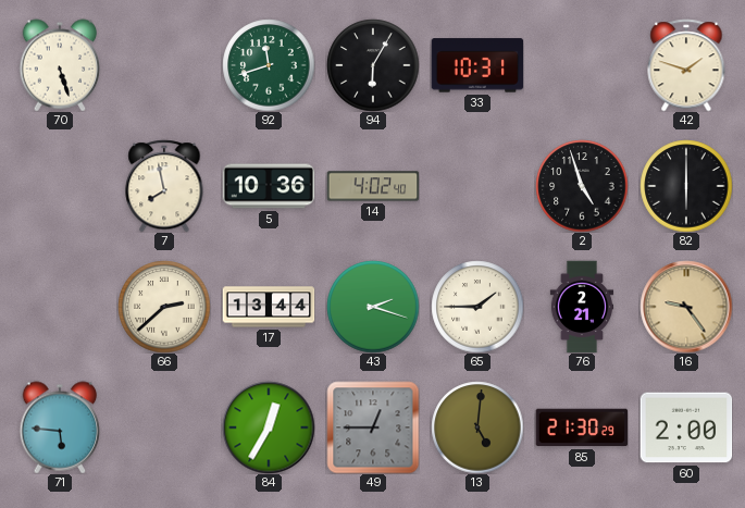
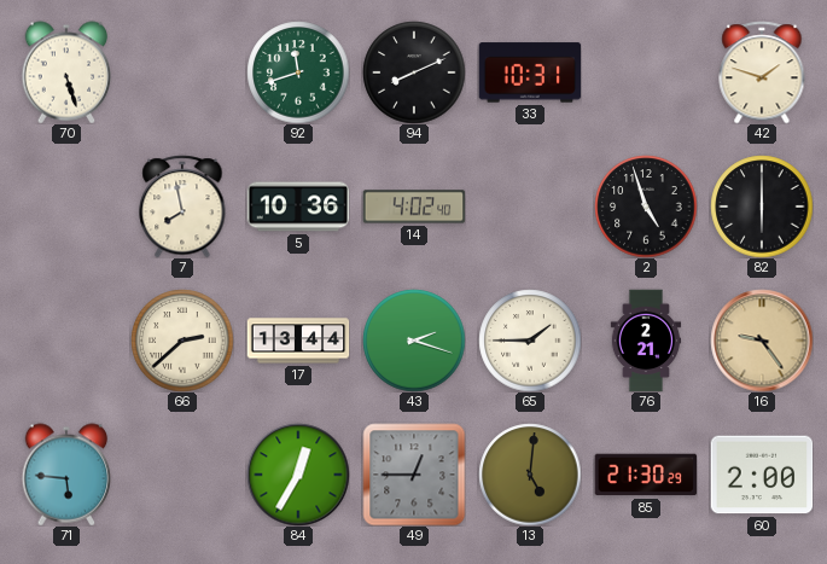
94: 6:05 -> 8:11 (414, 72)
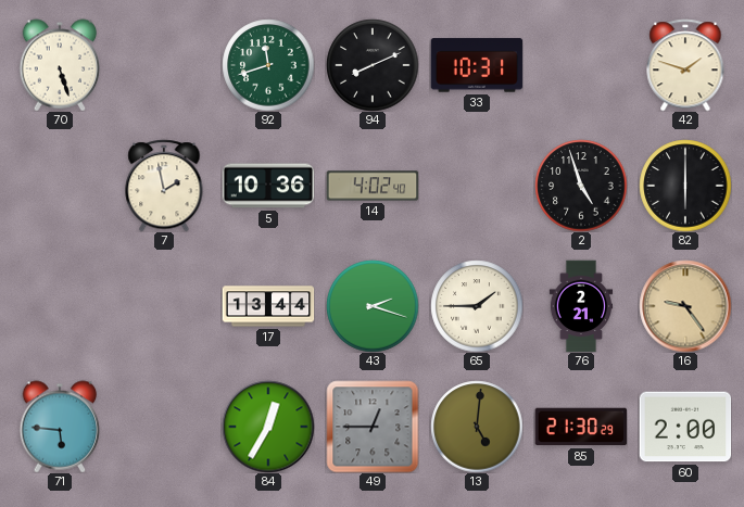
7: 7:58 -> 1:58 (164, 186)
66: 2:38 -> none (182, 341)
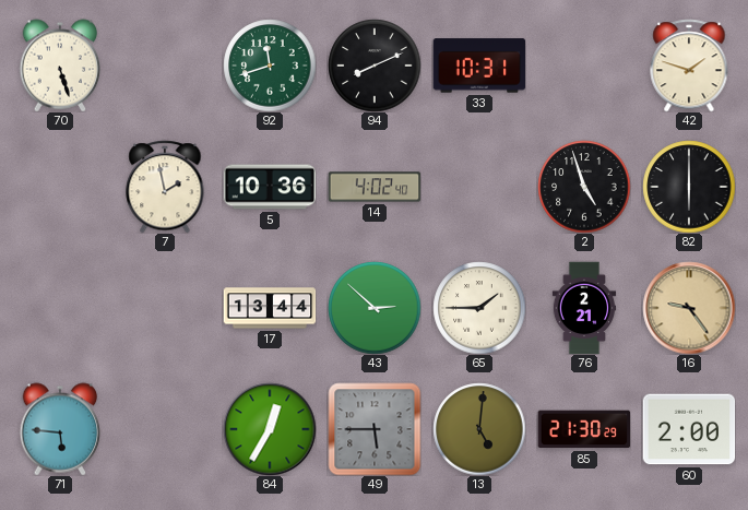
43: 2:18 -> 2:52 (375, 308)
49: 12:45 -> 5:45 (375, 429)
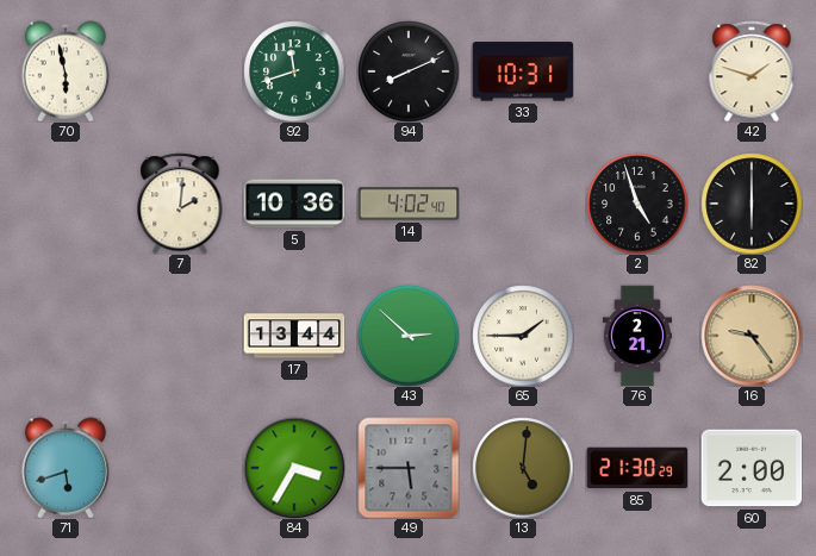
70: 5:27 -> 5:58 (66, 71)
7: 1:58 -> 2:01 (180, 204)
71: 5:46 -> 5:42 (66, 468)
84: 12:35 -> 3:35 (294, 468)
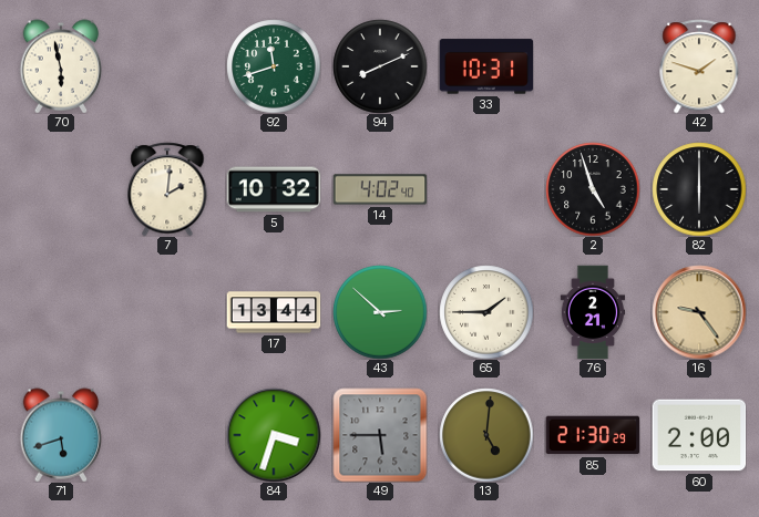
5: 10:36 -> 10:32 (274, 189)
84: 3:35 -> 3:33 (274, 435)
